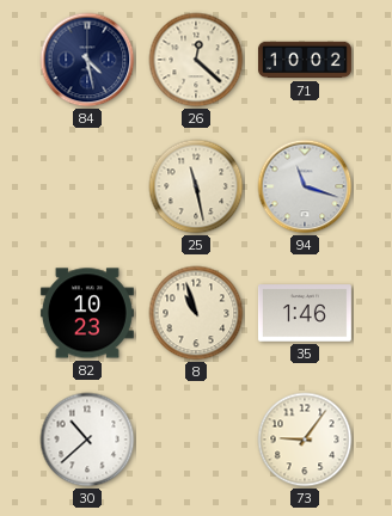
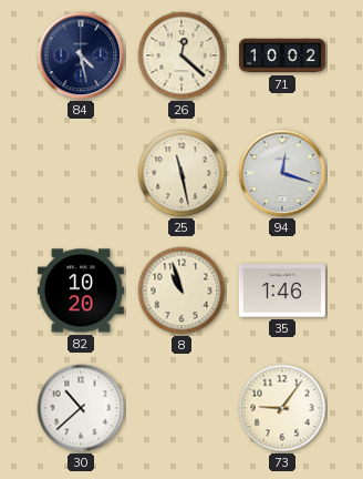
94: 11:18 -> 12:18 (282, 173)
82: 10:23 -> 10:20 (81, 291)
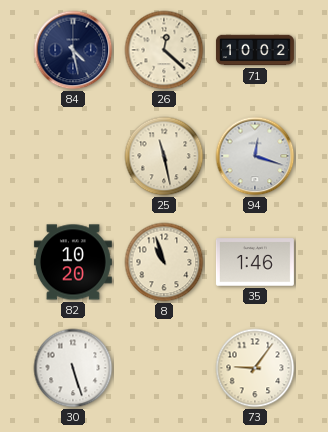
30: 10:38 -> 5:27 (73, 368)
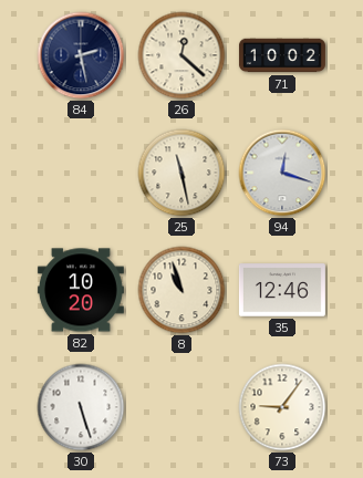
84: 4:28 -> 2:28 (81, 55)
35: 1:46 -> 12:46 (282, 290)
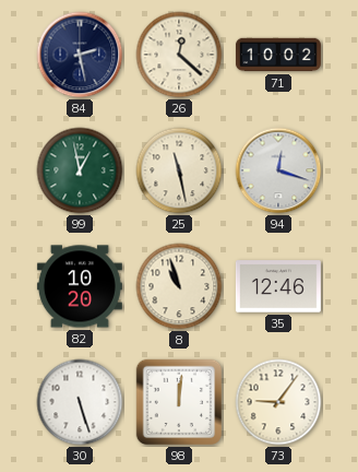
99: none -> 12:58 (80, 170)
98: none -> 12:01 (179, 402)
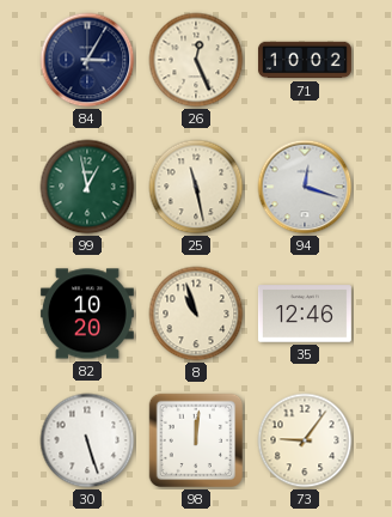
84: 2:28 -> 3:05 (87, 60)
26: 12:22 -> 12:26 (196, 60)
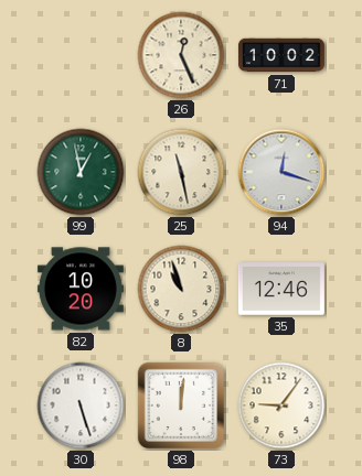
84: 3:05 -> none (87, 60)
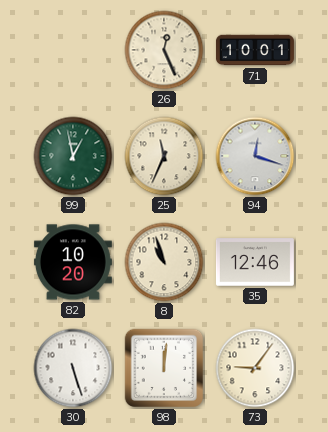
71: 10:02 -> 10:01 (255, 50)
25: 11:28 -> 11:34 (164, 156)
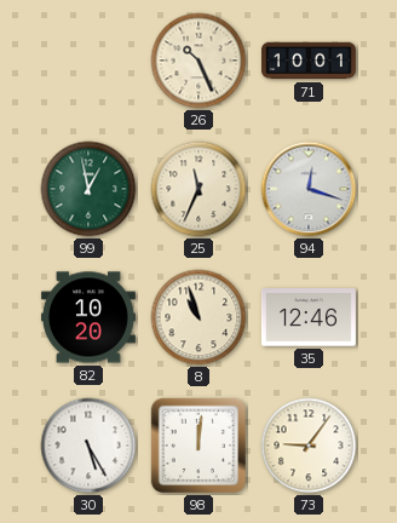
26: 12:26 -> 10:26 (198, 61)
30: 5:27 -> 5:25 (88, 446)
